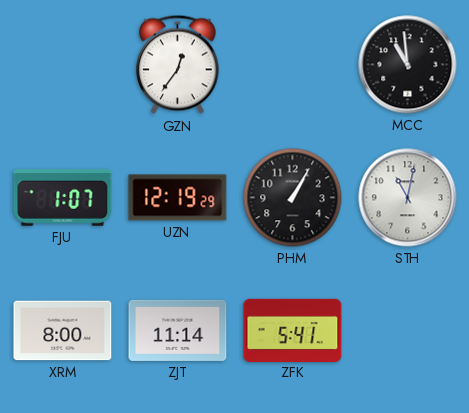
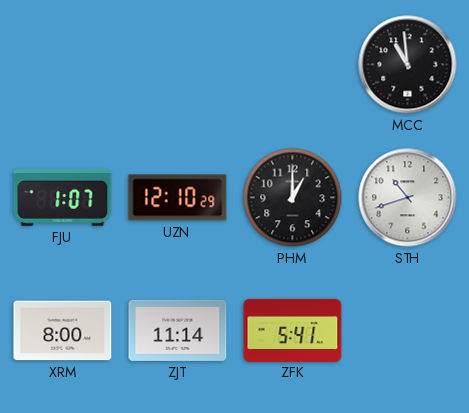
GZN: 12:36 -> none (178, 65)
UZN: 12:19 -> 12:10 (178, 198)
PHM: 1:05 -> 1:00 (293, 198)
STH: 11:02 -> 10:42 (408, 198)
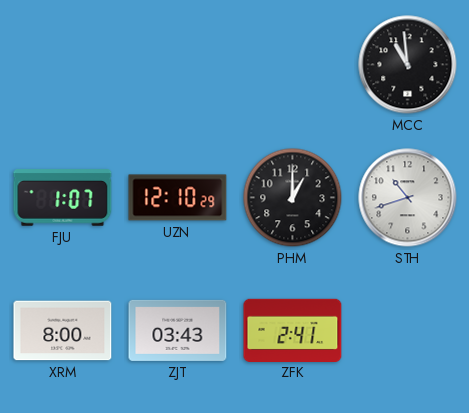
ZJT: 11:14 -> 03:43 (178, 330)
ZFK: 5:41 -> 2:41 (293, 330)
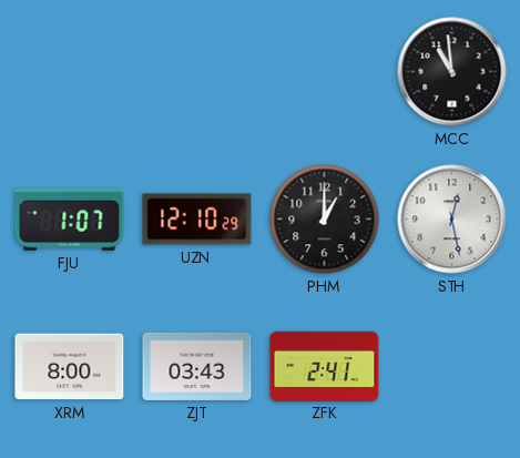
STH: 10:42 -> 12:28 (452, 220)
